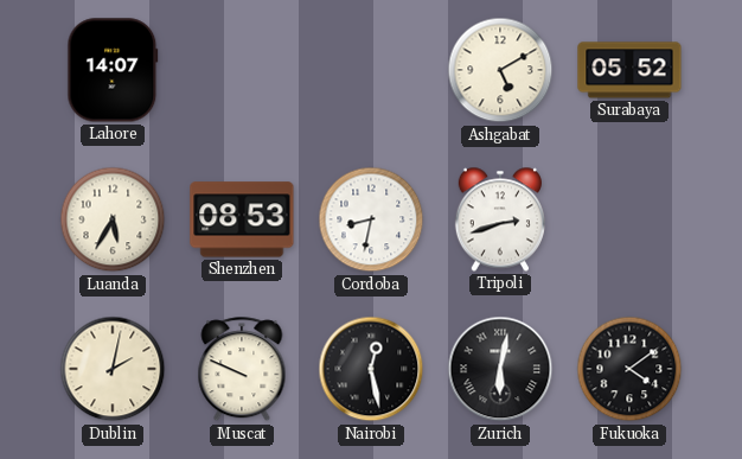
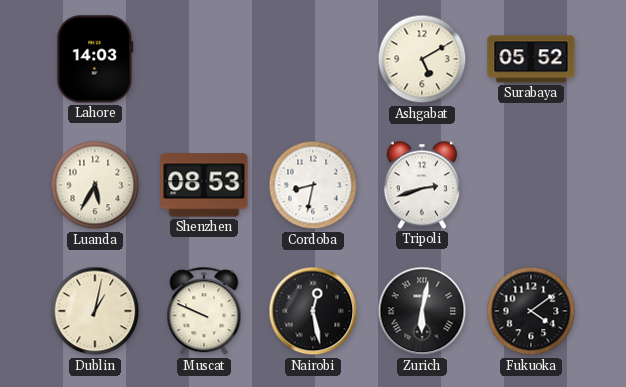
Lahore: 14:07 -> 14:03 (95, 59)
Dublin: 2:02 -> 1:02 (95, 311)
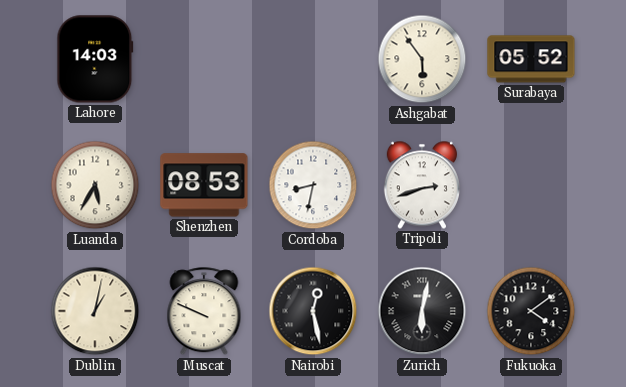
Ashgabat: 5:10 -> 5:54 (422, 59)
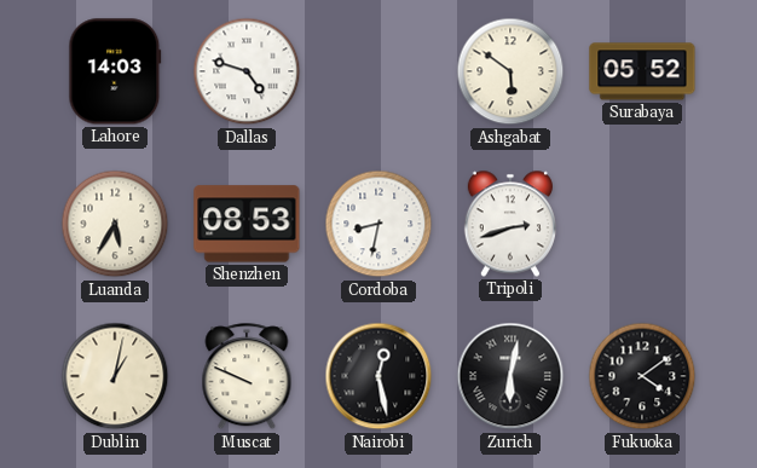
Dallas: none -> 4:48 (247, 71)
Ashgabat: 5:54 -> 5:51 (510, 71)
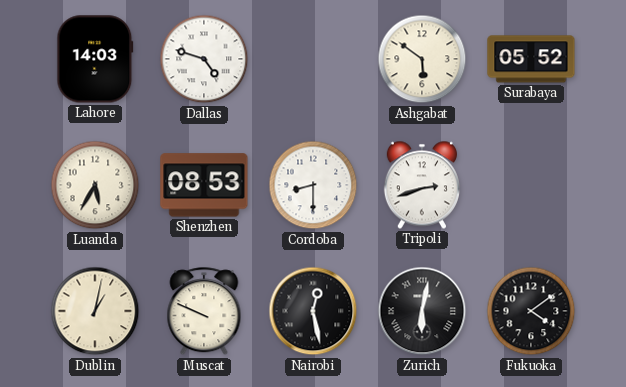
Cordoba: 8:32 -> 8:30 (313, 185)
